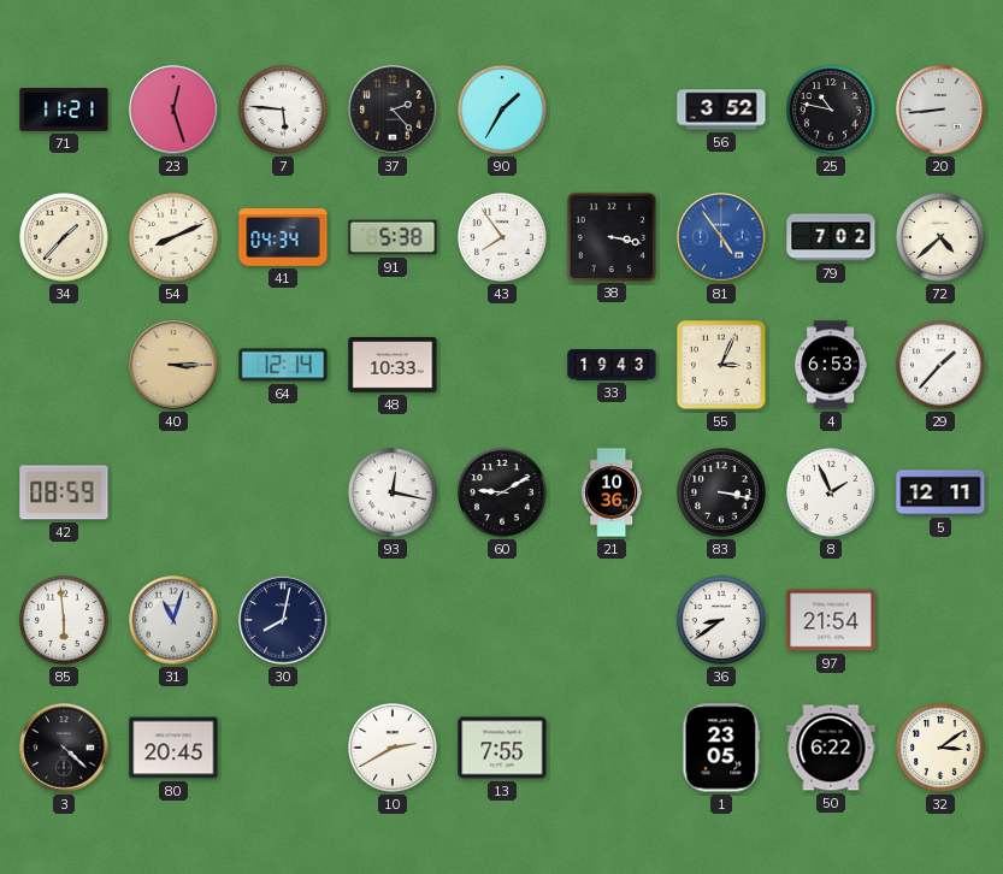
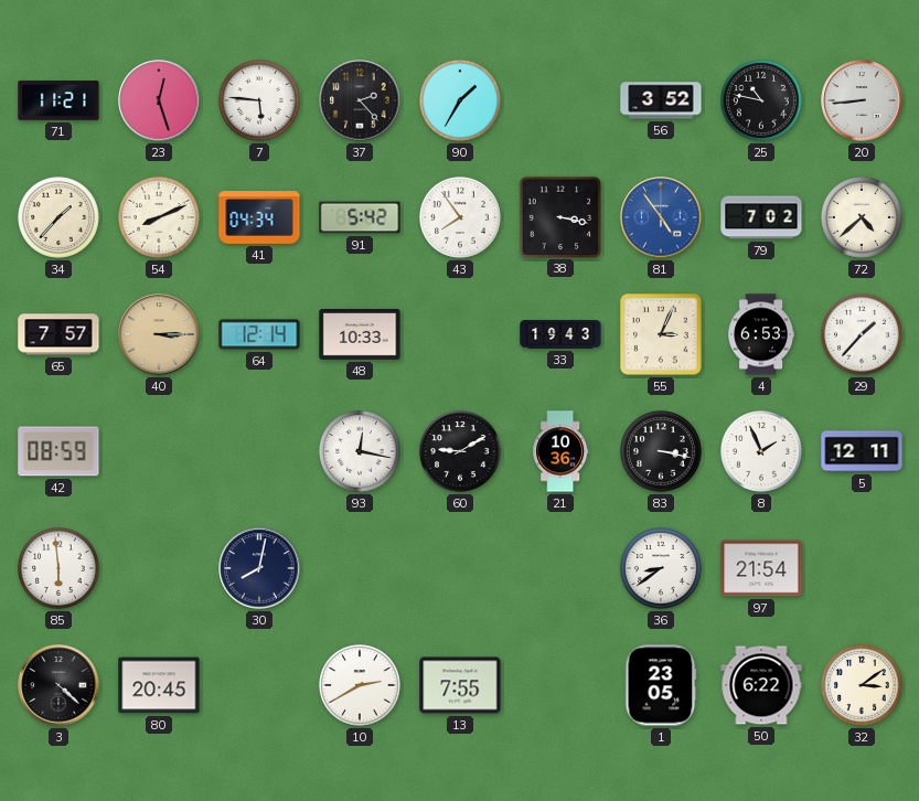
91: 5:38 -> 5:42 (360, 217)
65: none -> 7:57 (58, 334)
31: 11:03 -> none (173, 620)
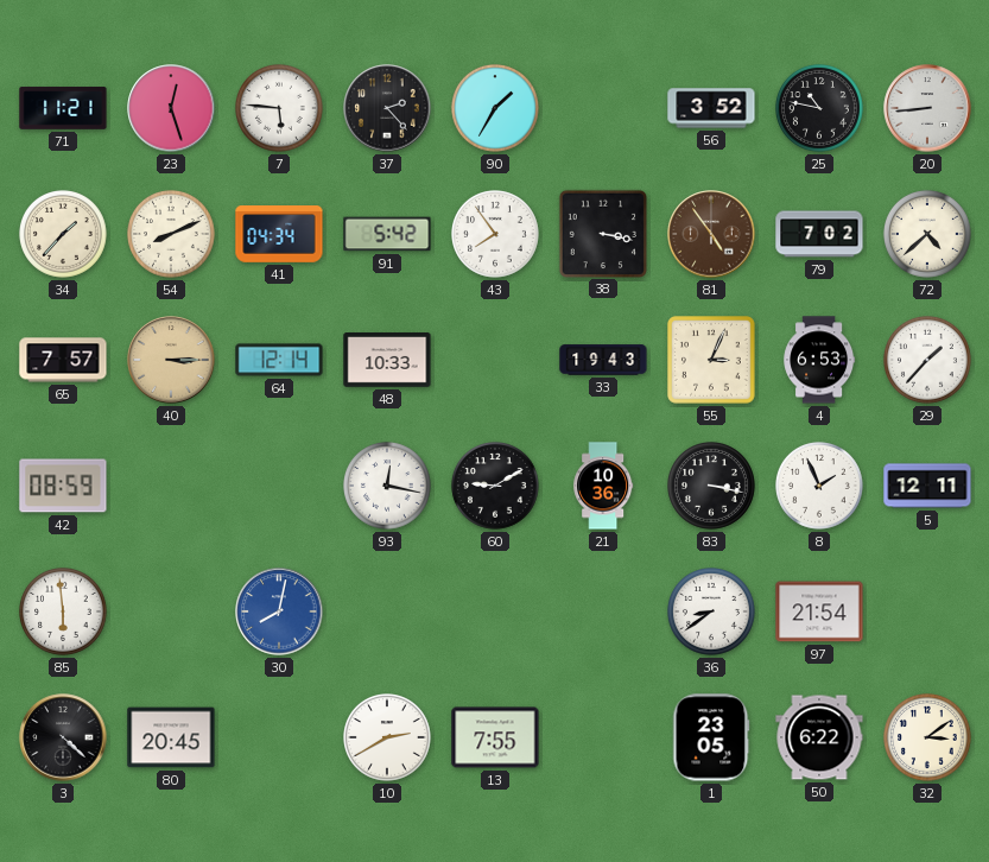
81 dial: blue -> brown (711, 234)
30 dial: navy -> blue (279, 611)
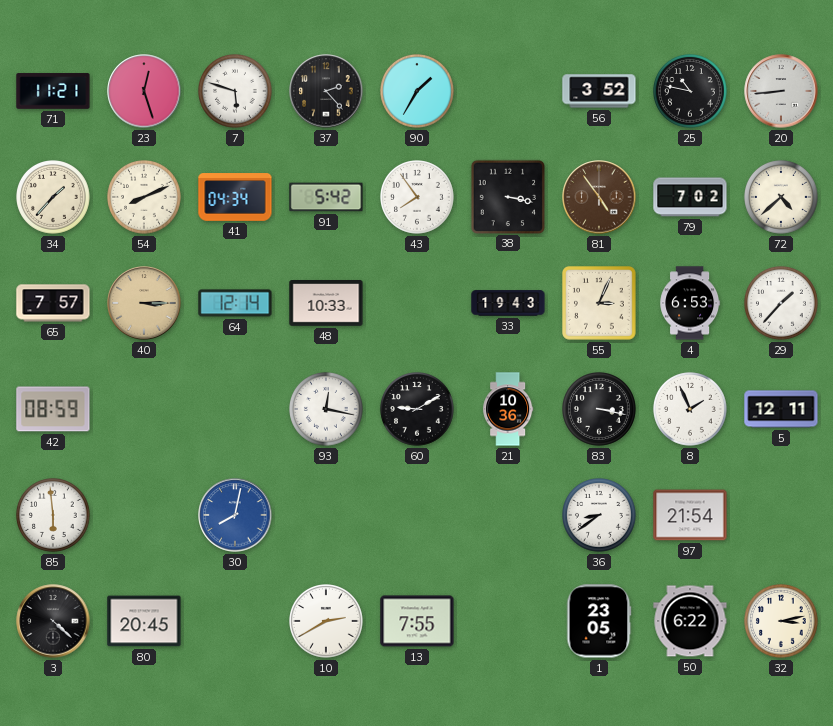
7: 5:46 -> 5:48 (236, 92)
32: 3:09 -> 3:13 (782, 622)
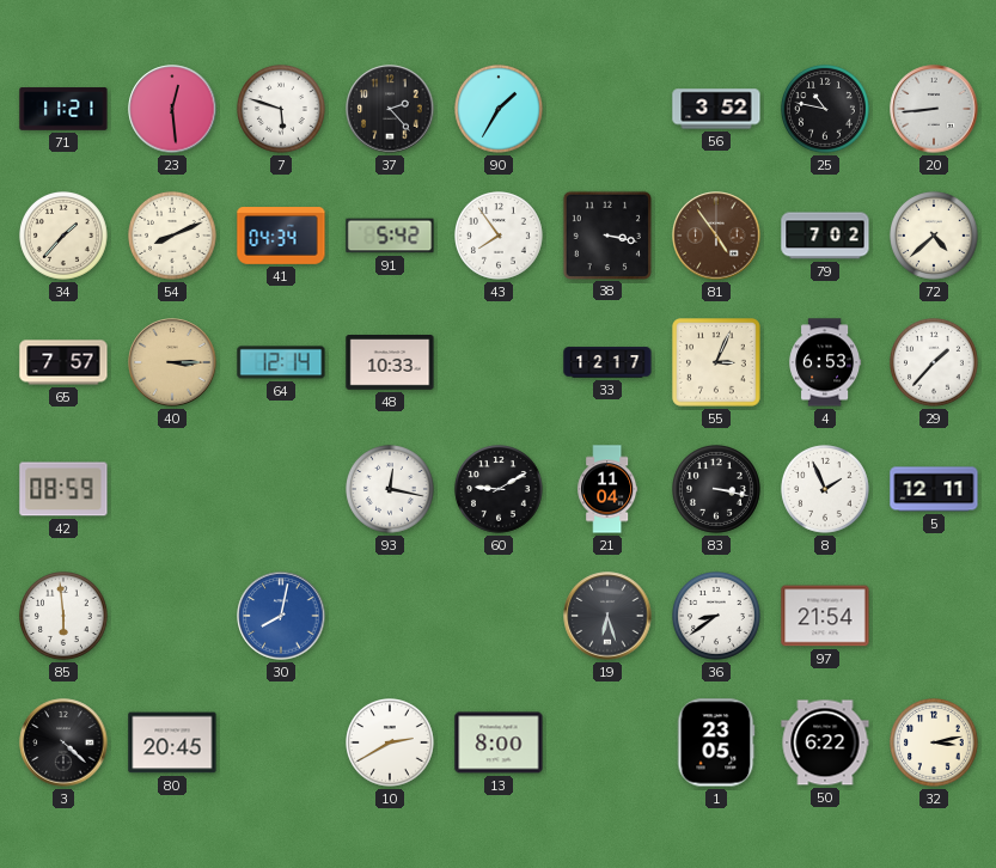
23: 12:27 -> 12:29 (172, 109)
33: 19:43 -> 12:17 (607, 362)
21: 10:36 -> 11:04 (607, 489)
19: none -> 6:27 (607, 616)
13: 7:55 -> 8:00 (499, 742)
